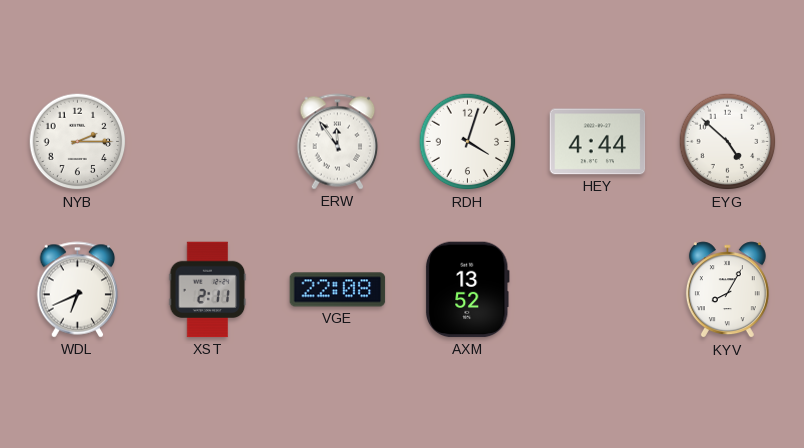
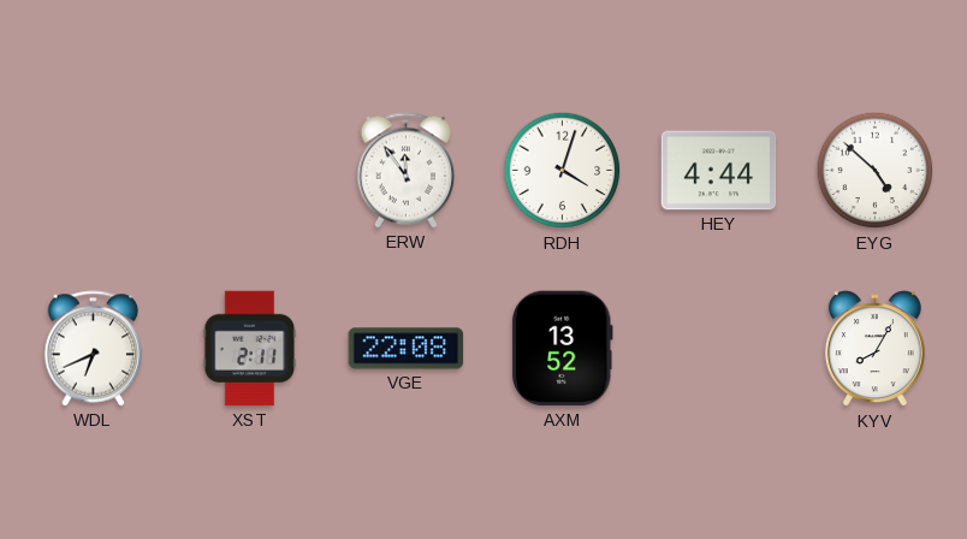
NYB: 2:15 -> none (78, 142)
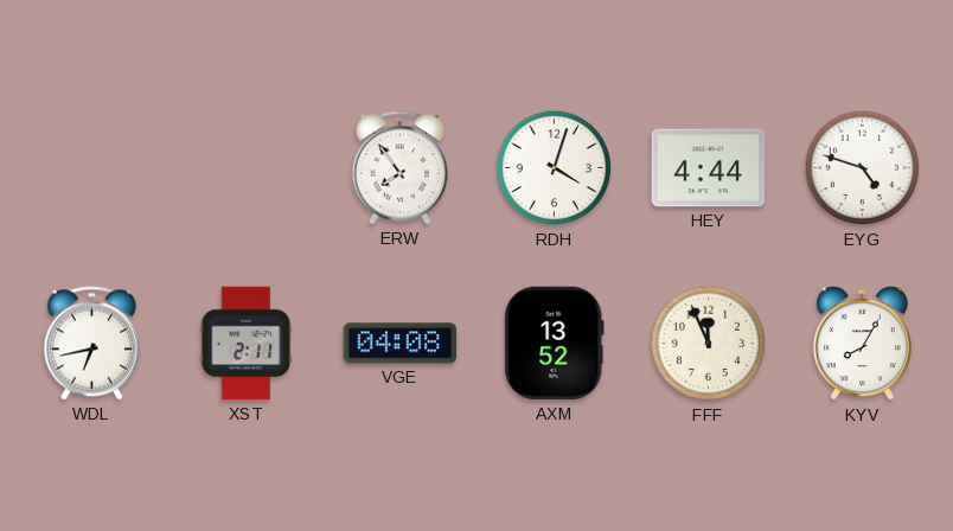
ERW: 11:54 -> 7:54 (401, 168)
EYG: 4:52 -> 4:48 (863, 168)
WDL: 6:41 -> 6:43 (92, 344)
VGE: 22:08 -> 04:08 (401, 344)
FFF: none -> 11:56 (709, 344)
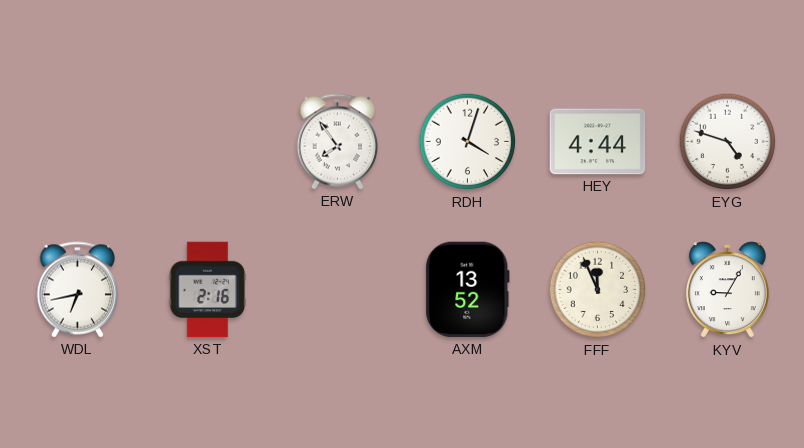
XST: 2:11 -> 2:16 (208, 290)
VGE: 04:08 -> none (401, 344)
KYV: 8:05 -> 9:05 (727, 290)
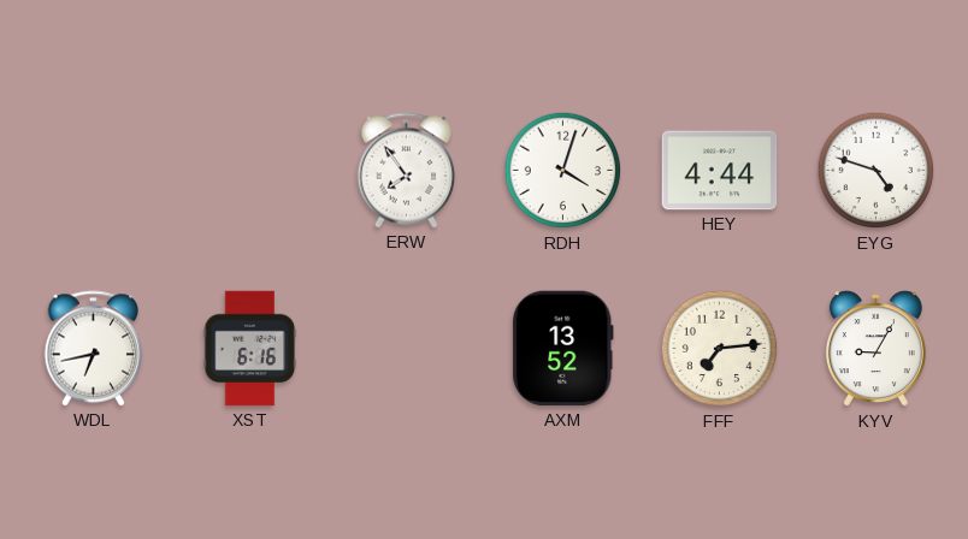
XST: 2:16 -> 6:16 (250, 349)
FFF: 11:56 -> 7:14 (720, 349)
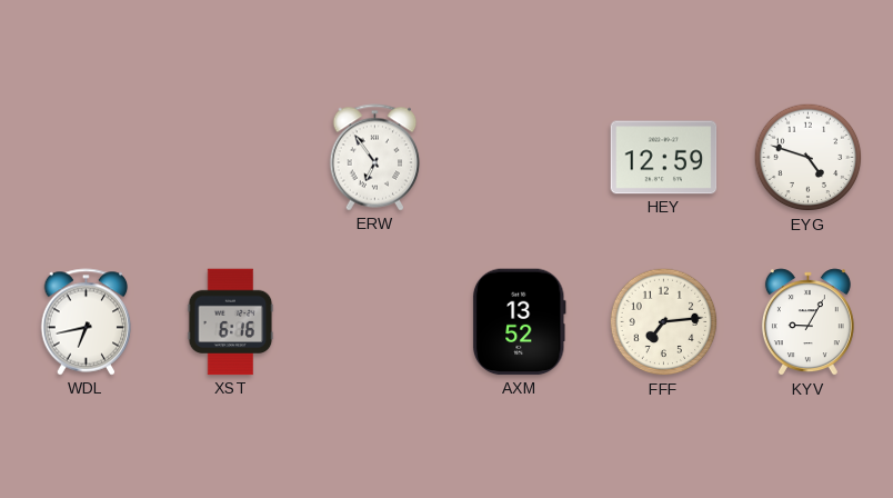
ERW: 7:54 -> 6:54 (375, 158)
RDH: 4:03 -> none (563, 171)
HEY: 4:44 -> 12:59 (664, 158)
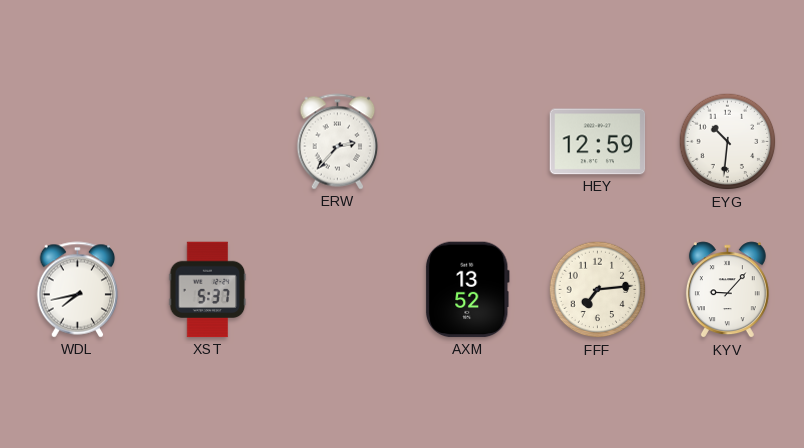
ERW: 6:54 -> 2:37 (338, 142)
EYG: 4:48 -> 10:31 (728, 142)
WDL: 6:43 -> 7:43 (78, 290)
XST: 6:16 -> 5:37 (208, 290)
KYV: 9:05 -> 9:07 (727, 290)
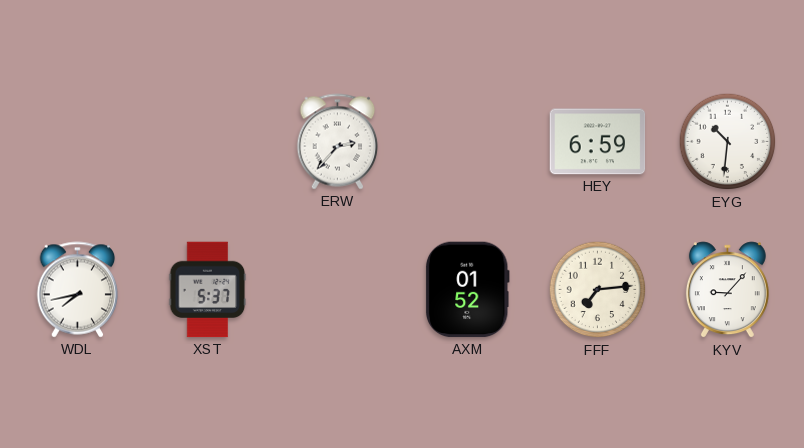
HEY: 12:59 -> 6:59 (598, 142)
AXM: 13:52 -> 01:52 (467, 290)
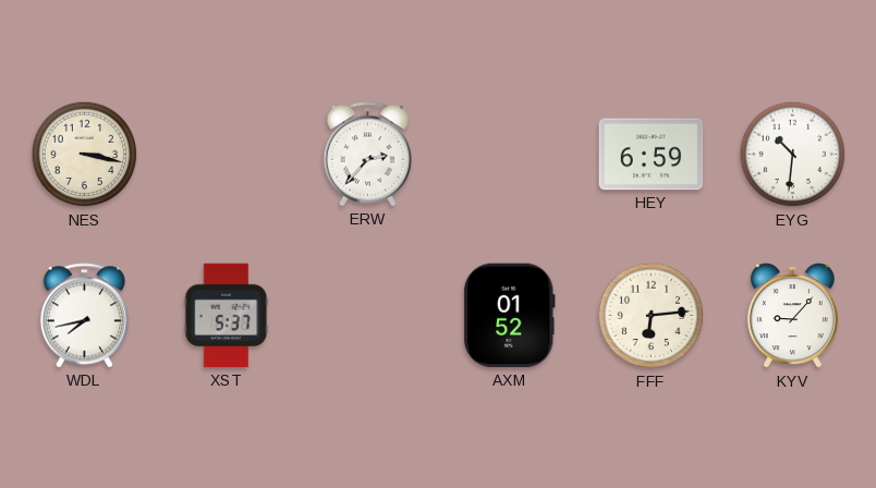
NES: none -> 3:17 (85, 155)
FFF: 7:14 -> 6:14 (652, 316)
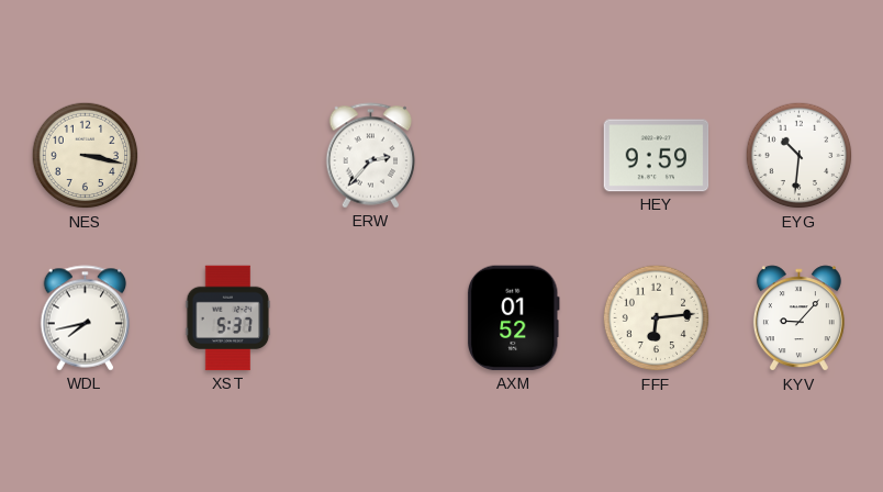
HEY: 6:59 -> 9:59 (657, 156)
